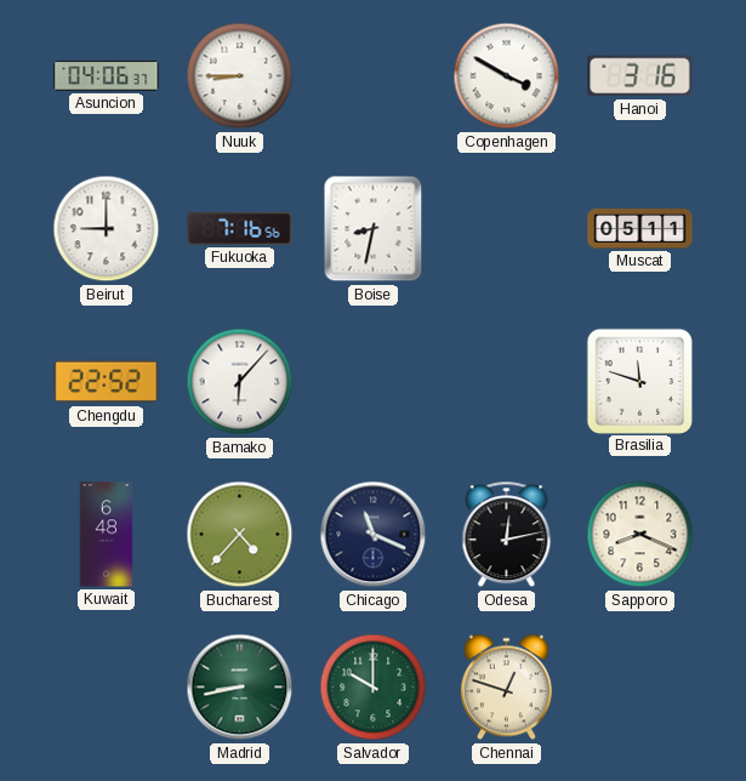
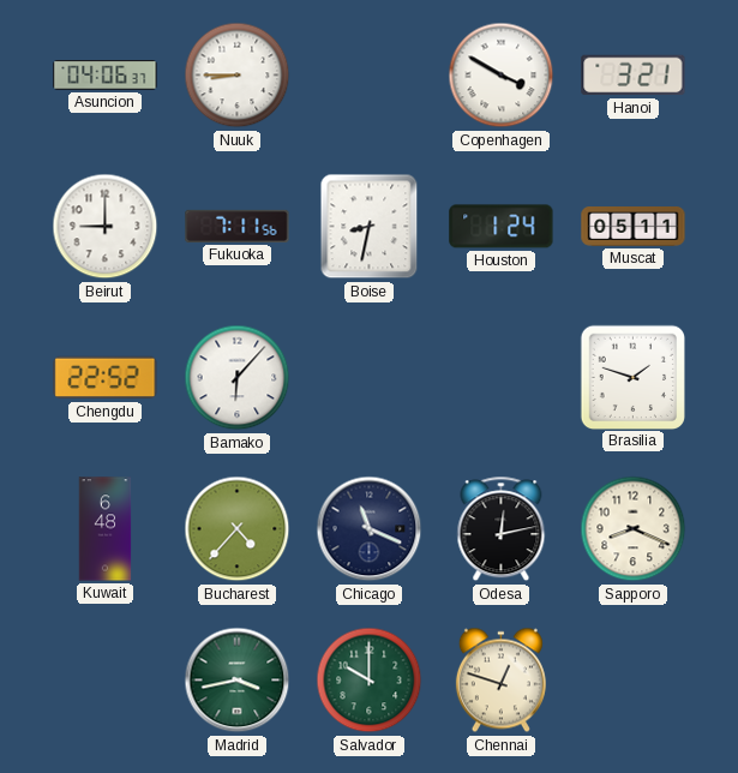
Hanoi: 3:16 -> 3:21 (634, 76)
Fukuoka: 7:16 -> 7:11 (238, 226)
Houston: none -> 1:24 (502, 227)
Brasilia: 11:48 -> 1:48 (632, 377)
Madrid: 8:43 -> 3:43 (238, 681)
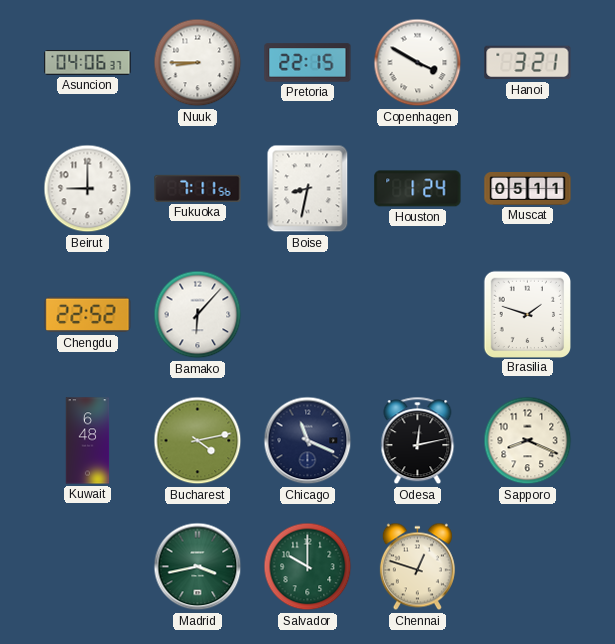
Pretoria: none -> 22:15 (308, 63)
Bucharest: 4:37 -> 4:13 (198, 441)
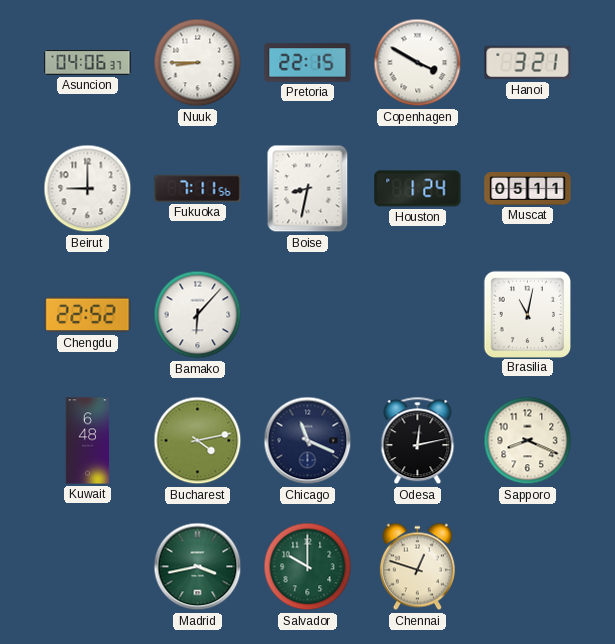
Brasilia: 1:48 -> 11:02 (527, 314)
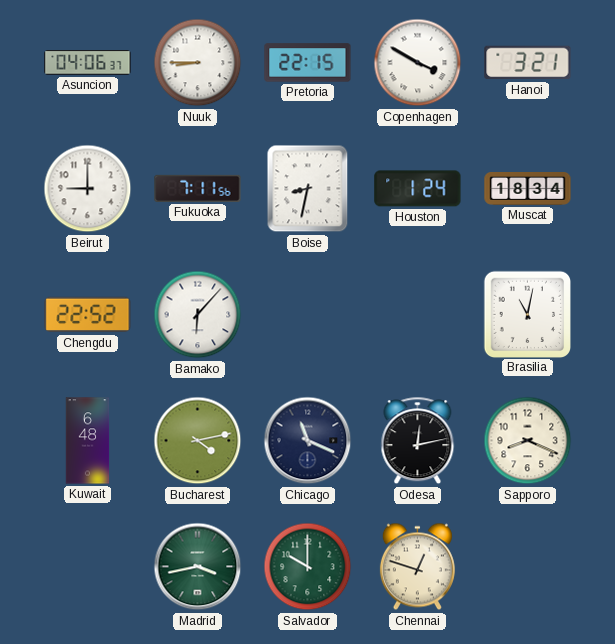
Muscat: 05:11 -> 18:34 (528, 189)
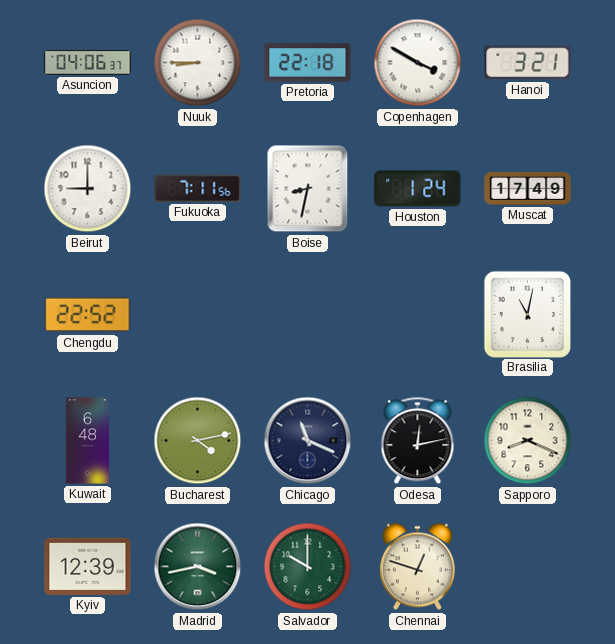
Pretoria: 22:15 -> 22:18 (308, 63)
Muscat: 18:34 -> 17:49 (528, 189)
Bamako: 6:07 -> none (198, 315)
Kyiv: none -> 12:39 (88, 566)
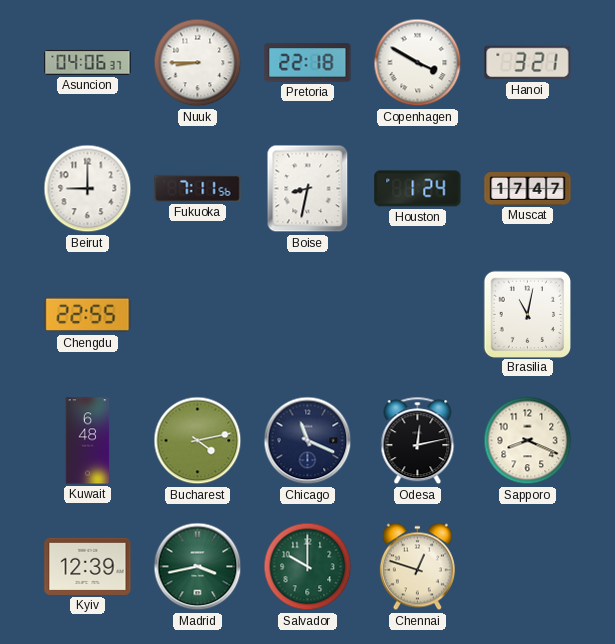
Muscat: 17:49 -> 17:47 (528, 189)
Chengdu: 22:52 -> 22:55 (88, 315)
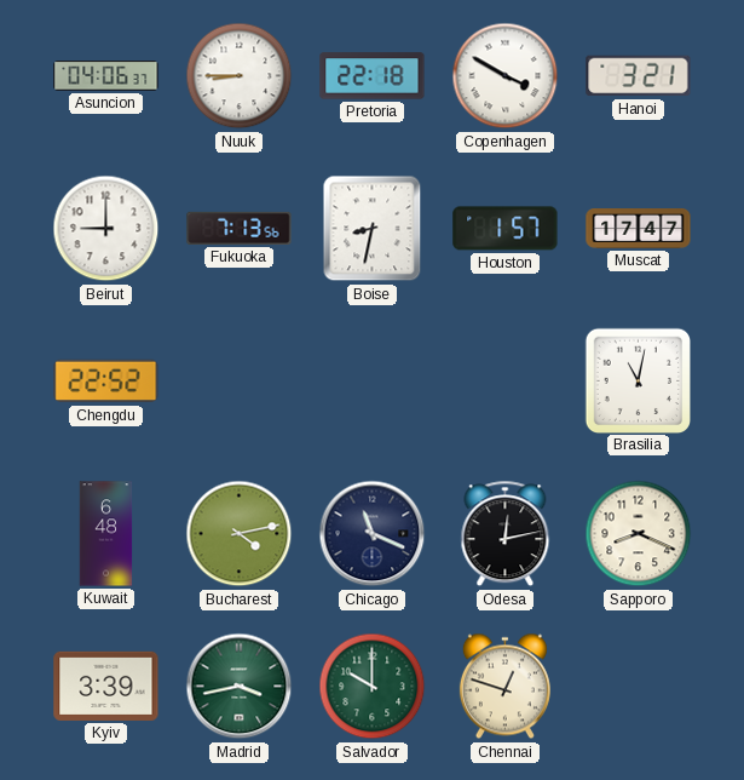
Fukuoka: 7:11 -> 7:13 (240, 228)
Houston: 1:24 -> 1:57 (506, 229)
Chengdu: 22:55 -> 22:52 (106, 382)
Kyiv: 12:39 -> 3:39 (106, 686)
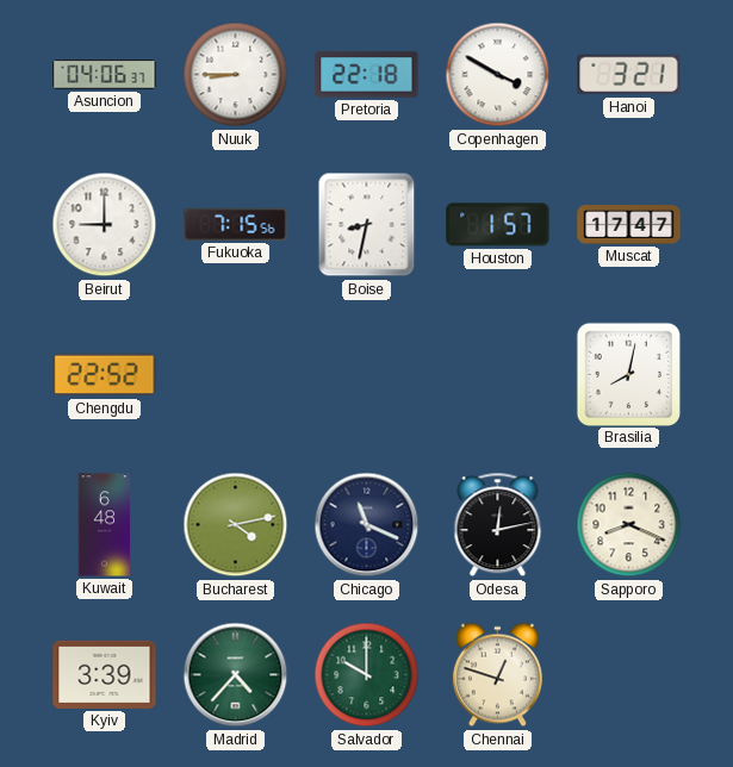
Fukuoka: 7:13 -> 7:15 (236, 224)
Brasilia: 11:02 -> 8:02 (628, 374)
Madrid: 3:43 -> 4:37 (236, 675)
